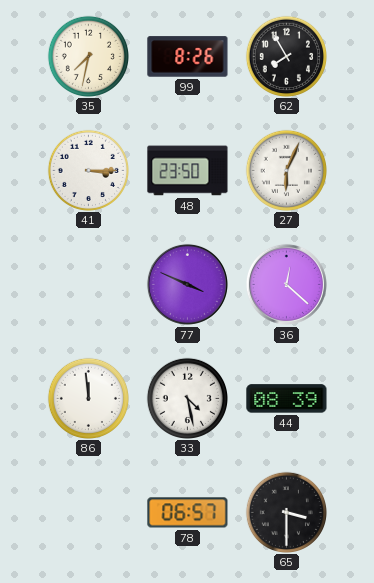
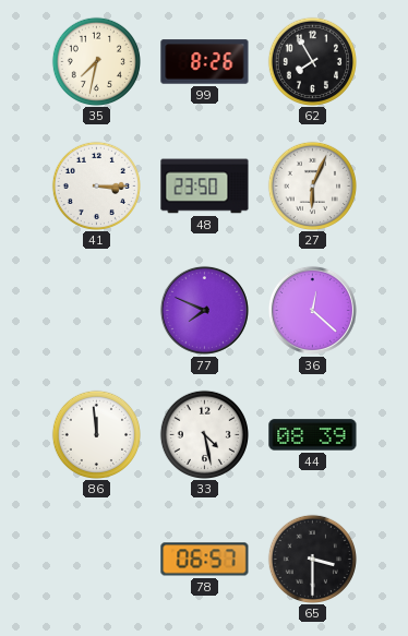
77: 3:49 -> 7:49 (204, 310)
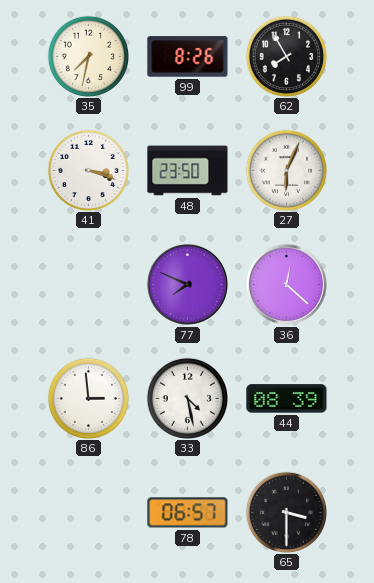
41: 3:15 -> 3:18 (88, 170)
86: 11:59 -> 2:59 (88, 398)
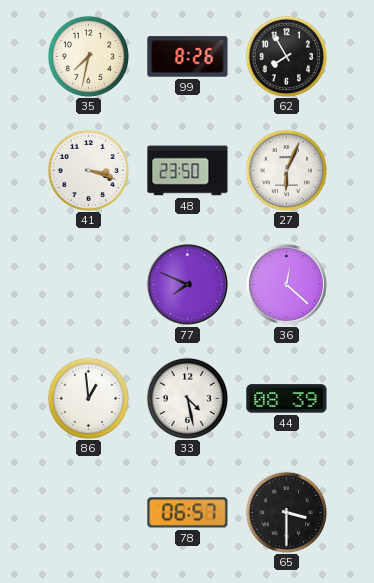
86: 2:59 -> 12:59 (88, 398)
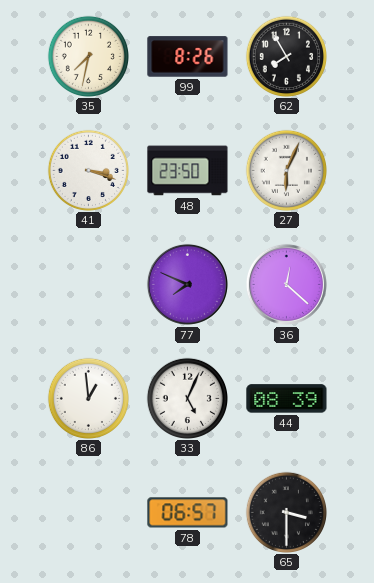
33: 4:28 -> 5:04 (187, 398)
